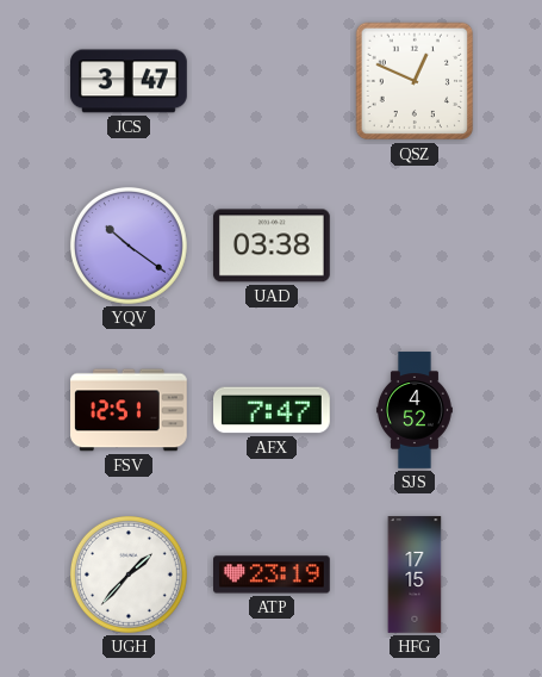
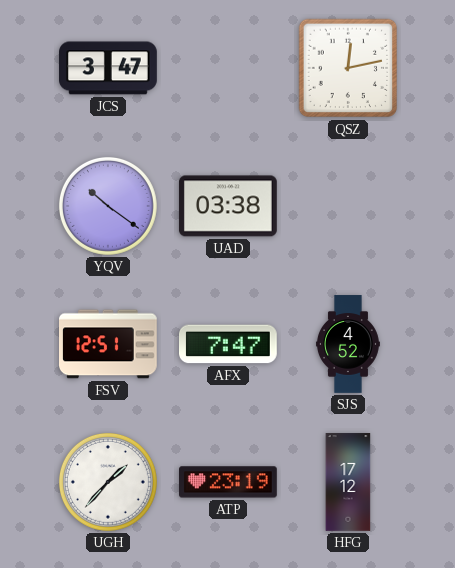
QSZ: 12:49 -> 12:13 (348, 68)
HFG: 17:15 -> 17:12 (348, 482)
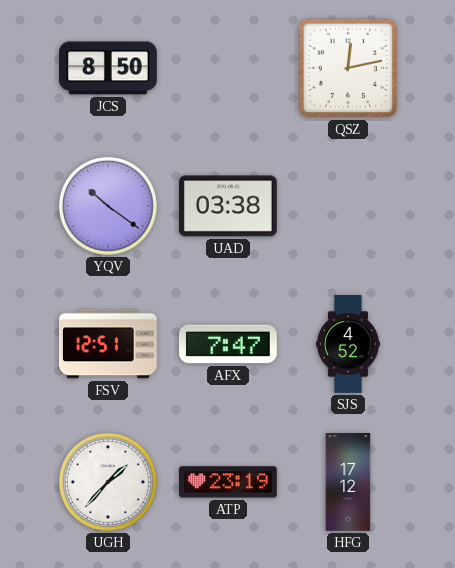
JCS: 3:47 -> 8:50 (109, 68)
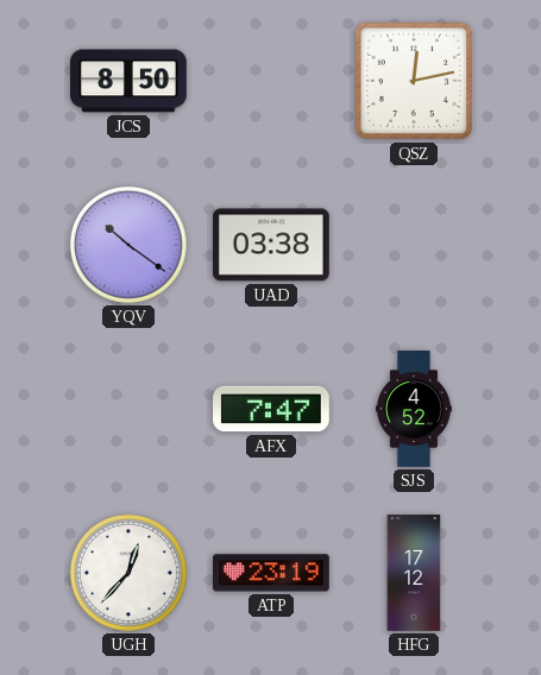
FSV: 12:51 -> none (109, 344)
UGH: 1:37 -> 12:37 (128, 573)
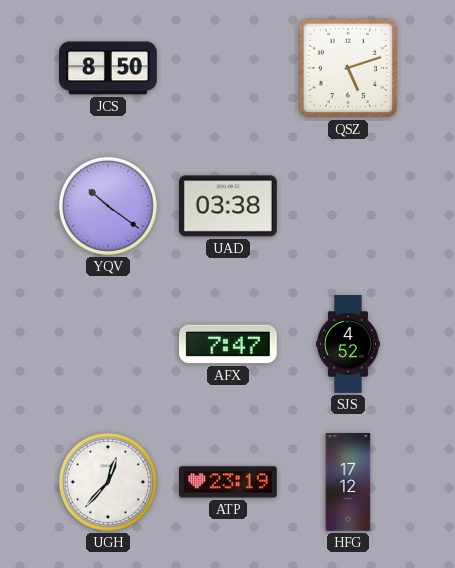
QSZ: 12:13 -> 5:12 (348, 68)
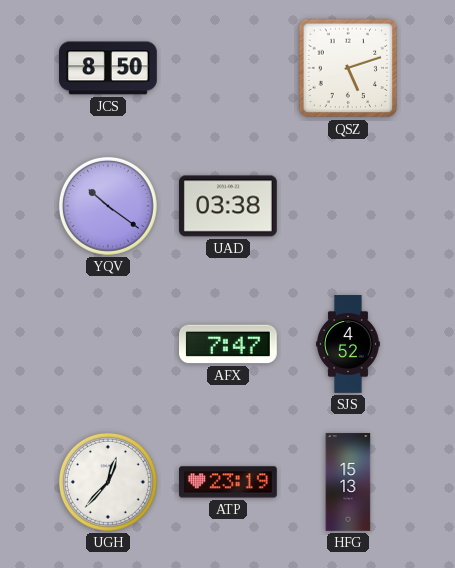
HFG: 17:12 -> 15:13 (348, 482)
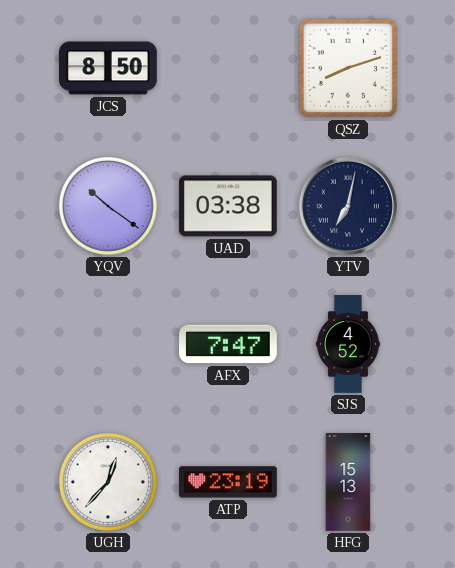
QSZ: 5:12 -> 8:12 (348, 68)
YTV: none -> 7:02 (348, 206)
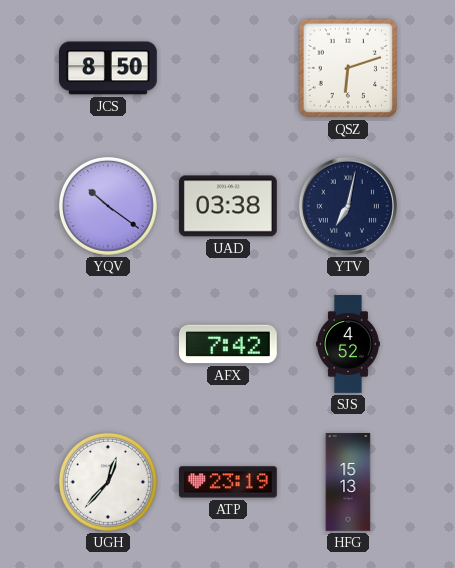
QSZ: 8:12 -> 6:12 (348, 68)
AFX: 7:47 -> 7:42 (229, 344)
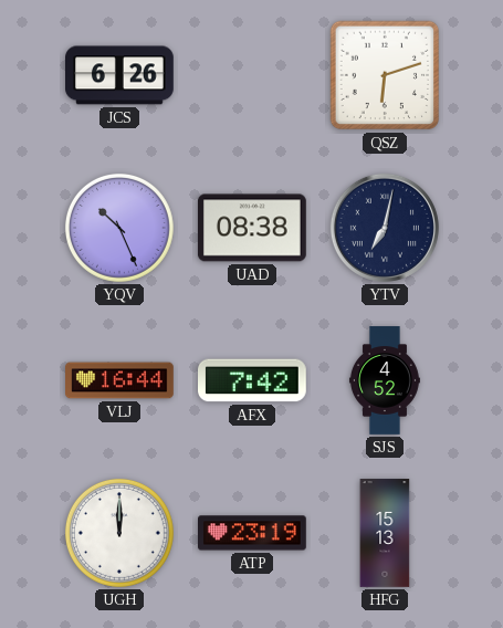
JCS: 8:50 -> 6:26 (120, 75)
YQV: 10:21 -> 10:26 (119, 228)
UAD: 03:38 -> 08:38 (252, 228)
VLJ: none -> 16:44 (120, 380)
UGH: 12:37 -> 12:00 (119, 533)
